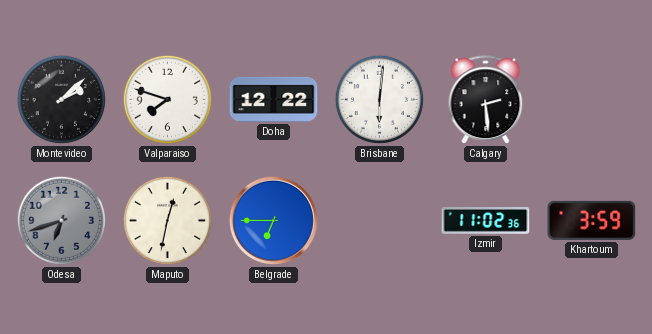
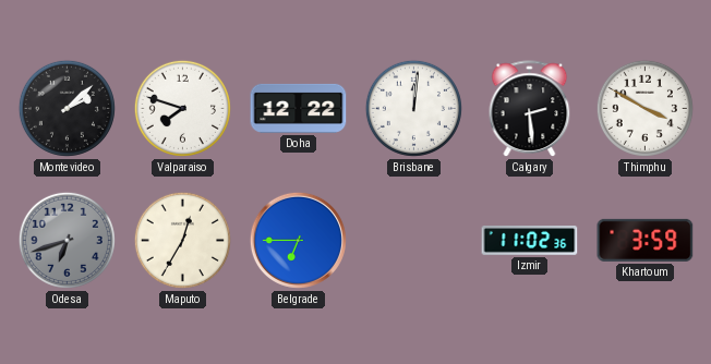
Brisbane: 6:01 -> 12:01 (413, 108)
Thimphu: none -> 3:50 (644, 108)
Maputo: 12:32 -> 12:35 (182, 240)
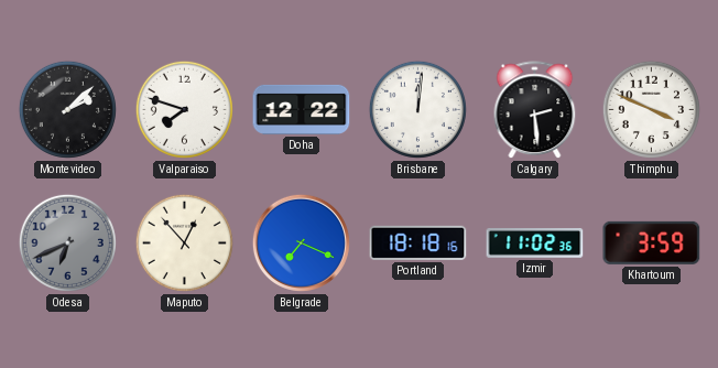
Thimphu: 3:50 -> 3:49 (651, 109)
Odesa: 6:42 -> 6:41 (67, 242)
Maputo: 12:35 -> 12:53 (184, 242)
Belgrade: 6:45 -> 7:19 (301, 242)
Portland: none -> 18:18 (418, 242)
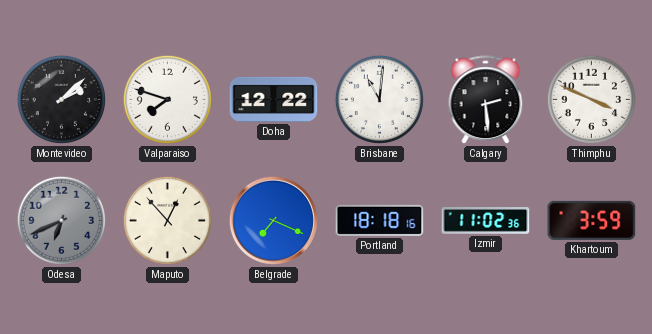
Brisbane: 12:01 -> 11:01 (379, 99)
